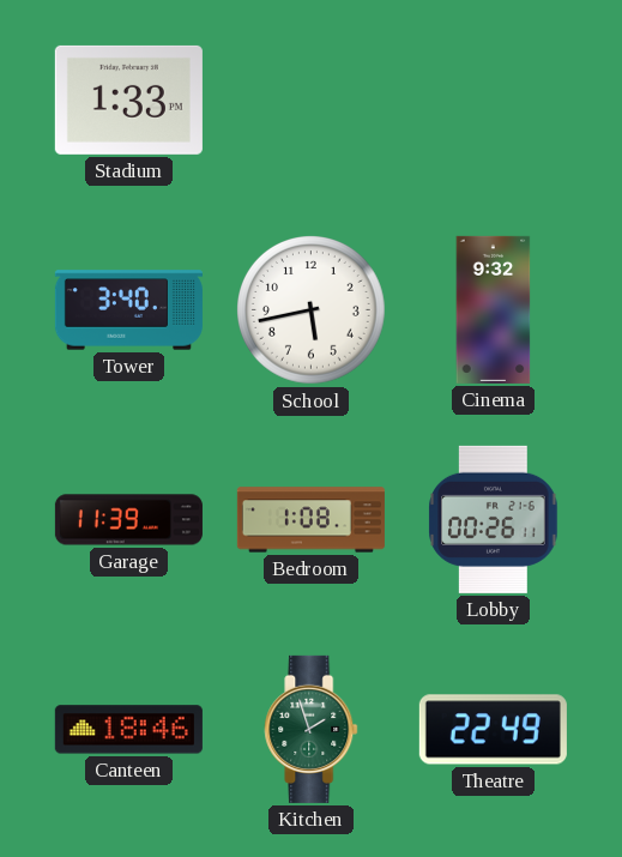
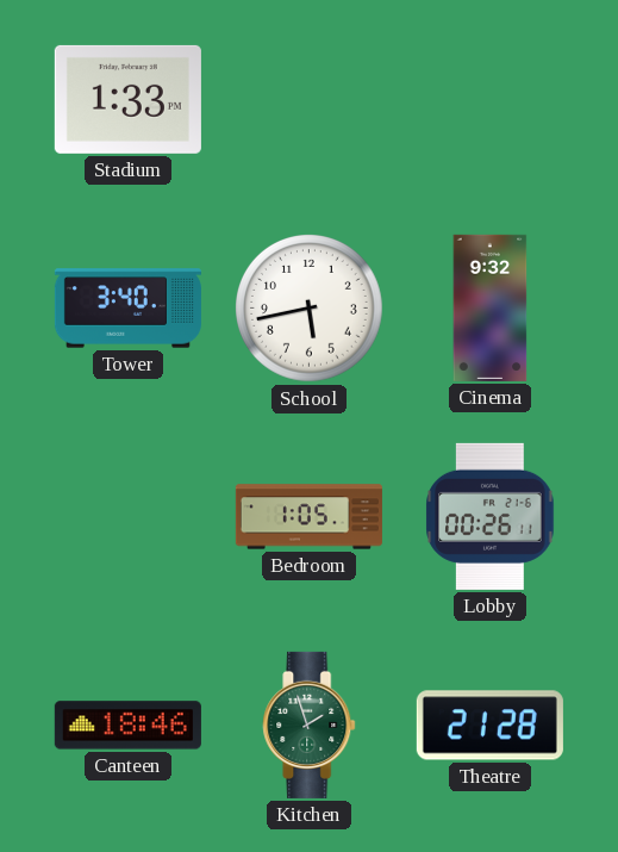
Garage: 11:39 -> none (128, 520)
Bedroom: 1:08 -> 1:05 (308, 517)
Theatre: 22:49 -> 21:28 (489, 726)
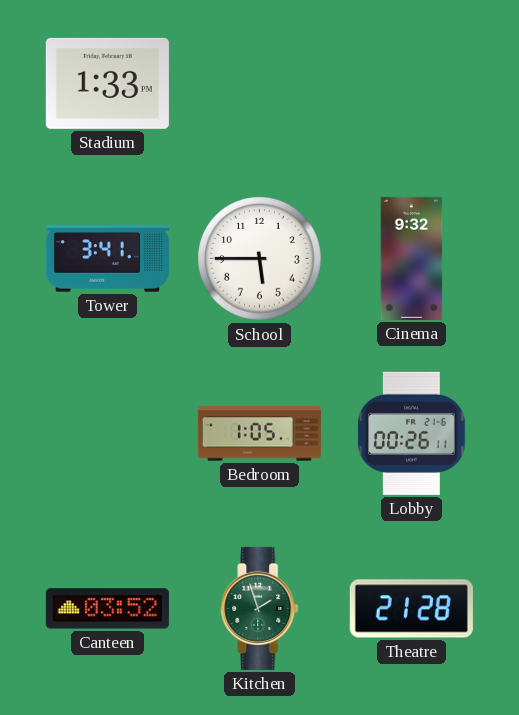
Tower: 3:40 -> 3:41 (107, 259)
School: 5:43 -> 5:45 (260, 259)
Canteen: 18:46 -> 03:52 (107, 609)
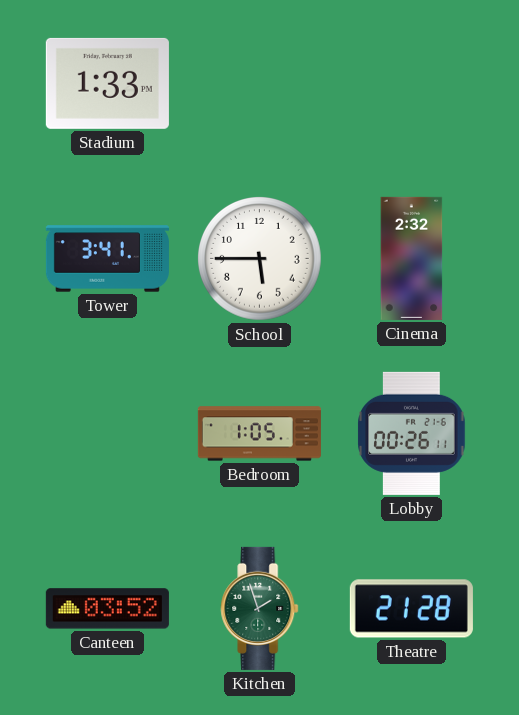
Cinema: 9:32 -> 2:32 (412, 258)
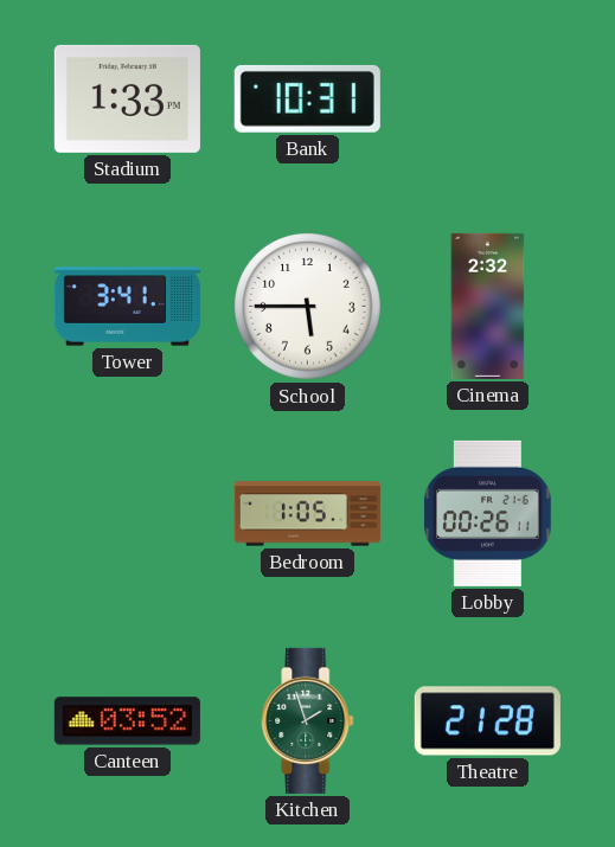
Bank: none -> 10:31 (307, 98)
